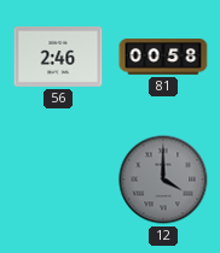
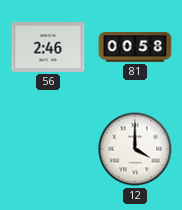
12 dial: grey -> white (135, 149)
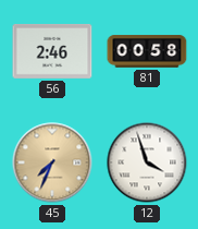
45: none -> 7:34 (52, 162)
12: 4:00 -> 3:57 (147, 162)
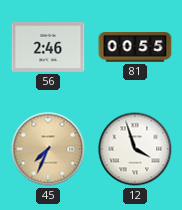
81: 00:58 -> 00:55 (135, 47)
